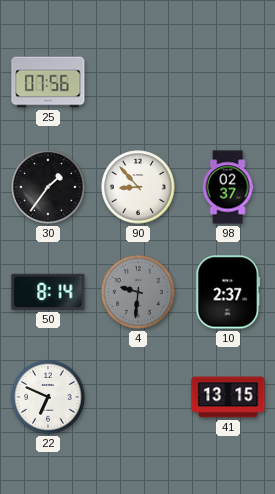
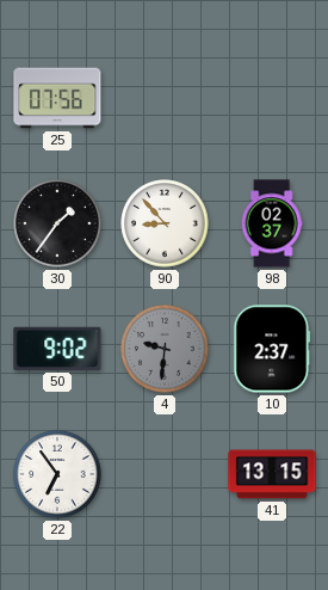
50: 8:14 -> 9:02 (57, 349)
22: 6:49 -> 6:54 (57, 474)
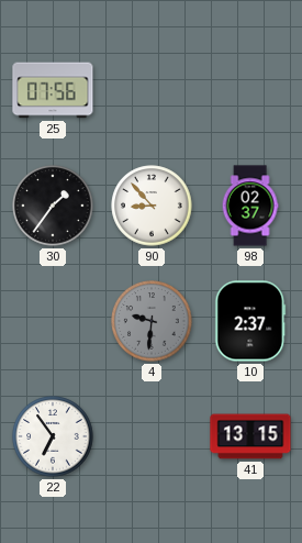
50: 9:02 -> none (57, 349)
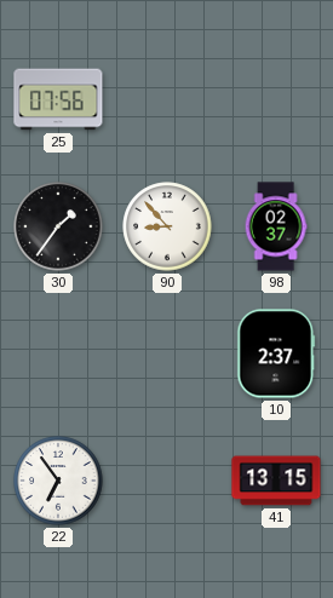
4: 9:31 -> none (152, 321)
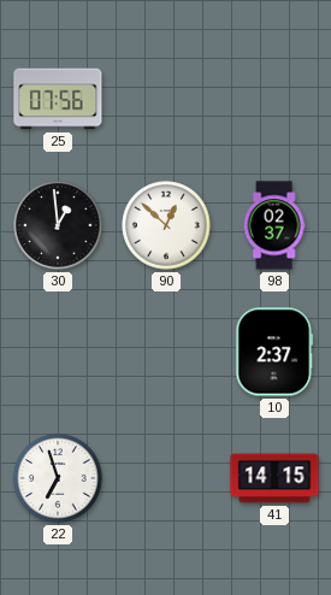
30: 1:36 -> 12:59 (58, 225)
90: 8:53 -> 12:52 (166, 225)
22: 6:54 -> 6:57 (58, 478)
41: 13:15 -> 14:15 (274, 478)
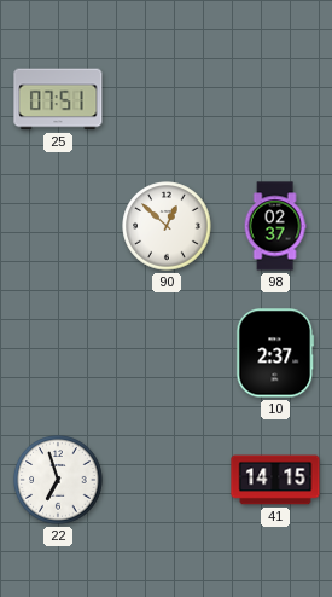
25: 07:56 -> 07:51 (58, 99)
30: 12:59 -> none (58, 225)
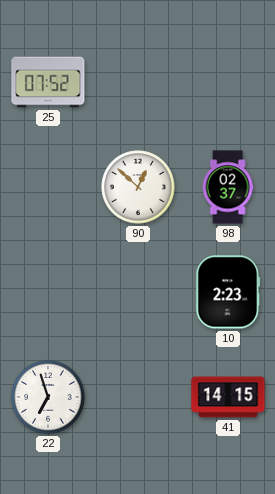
25: 07:51 -> 07:52 (48, 82)
10: 2:37 -> 2:23 (228, 292)
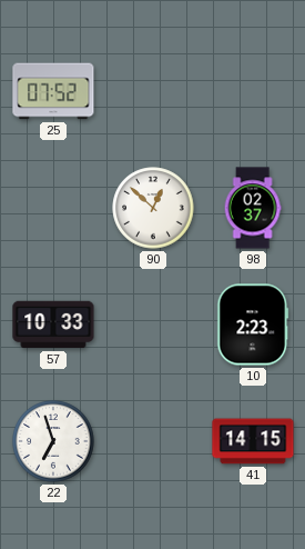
57: none -> 10:33 (53, 325)
